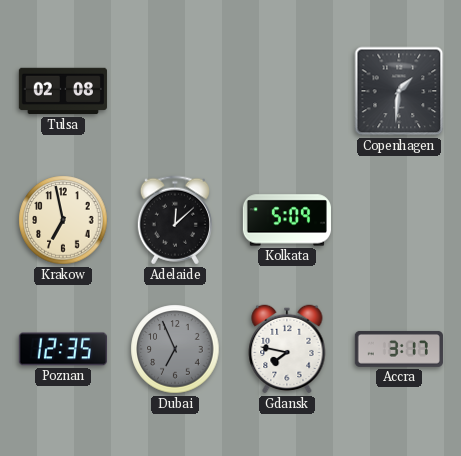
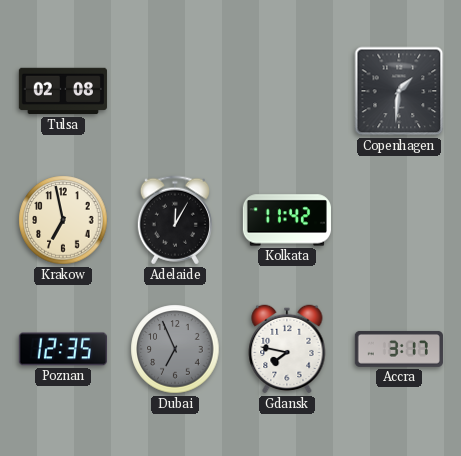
Adelaide: 12:08 -> 12:05 (175, 220)
Kolkata: 5:09 -> 11:42 (287, 220)
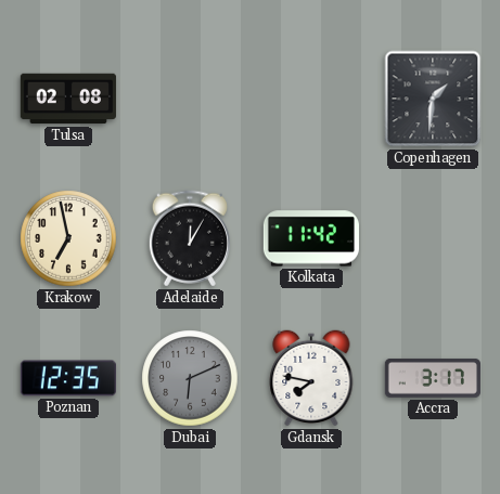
Dubai: 6:56 -> 6:11 (190, 378)
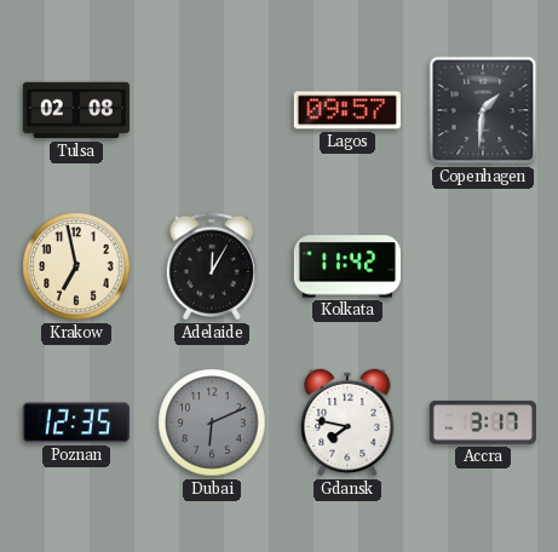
Lagos: none -> 09:57 (347, 110)
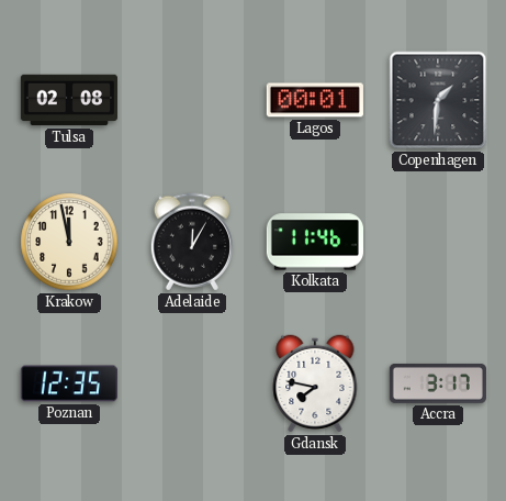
Lagos: 09:57 -> 00:01 (315, 100)
Krakow: 6:58 -> 11:58 (69, 242)
Kolkata: 11:42 -> 11:46 (315, 242)
Dubai: 6:11 -> none (212, 422)
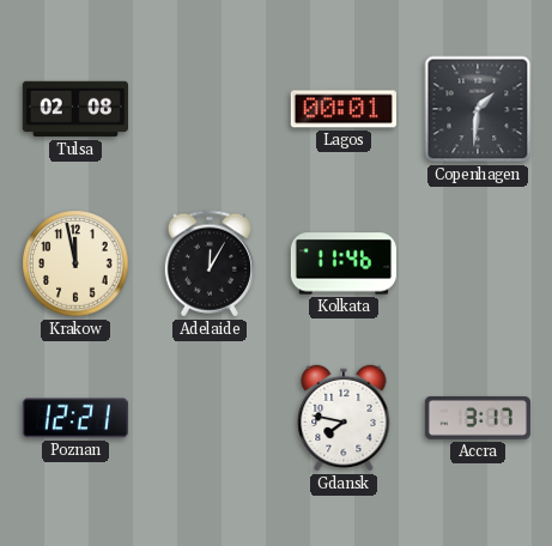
Poznan: 12:35 -> 12:21 (75, 418)
